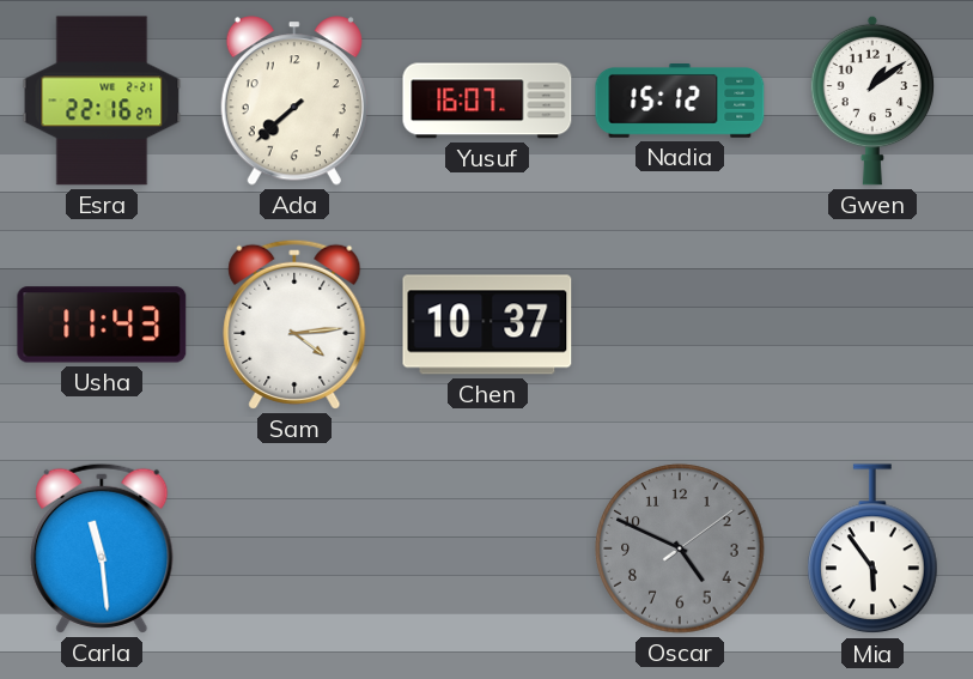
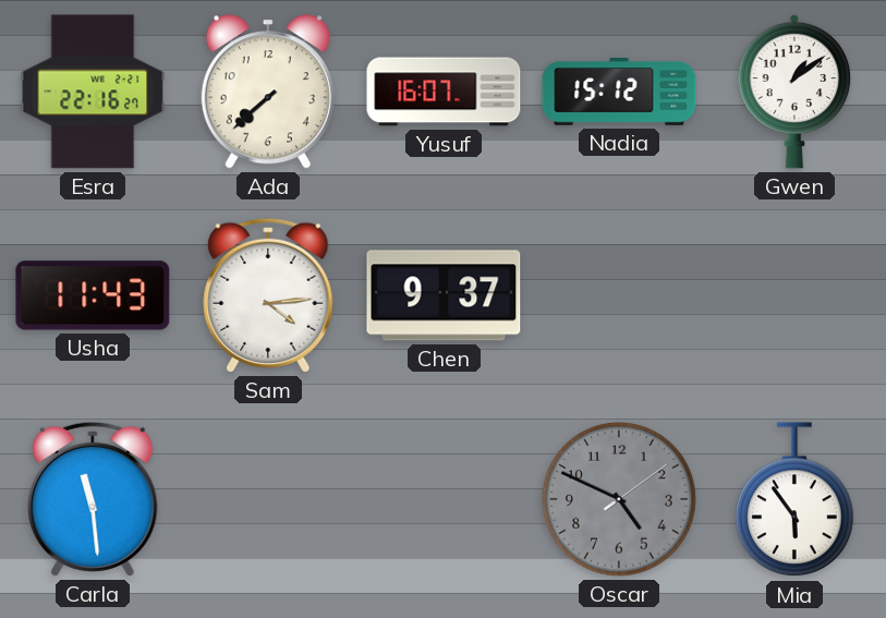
Chen: 10:37 -> 9:37 (444, 295)
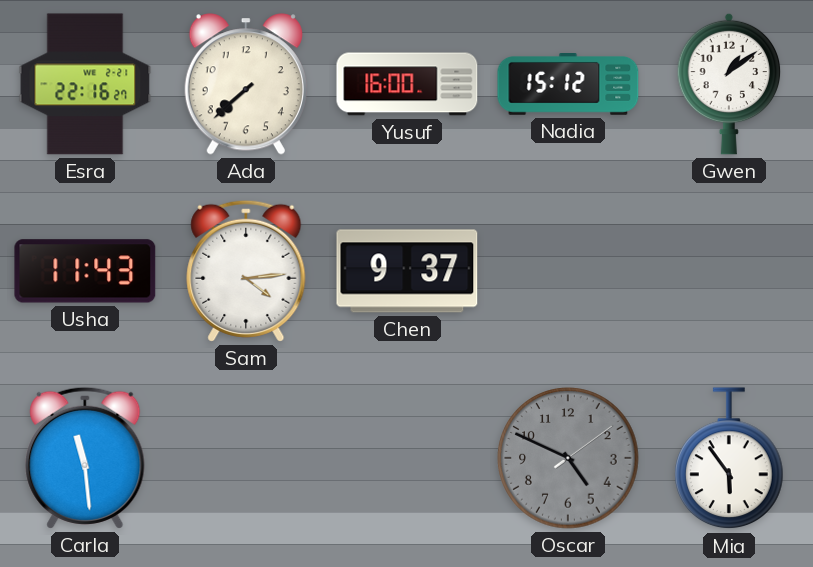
Yusuf: 16:07 -> 16:00 (407, 84)
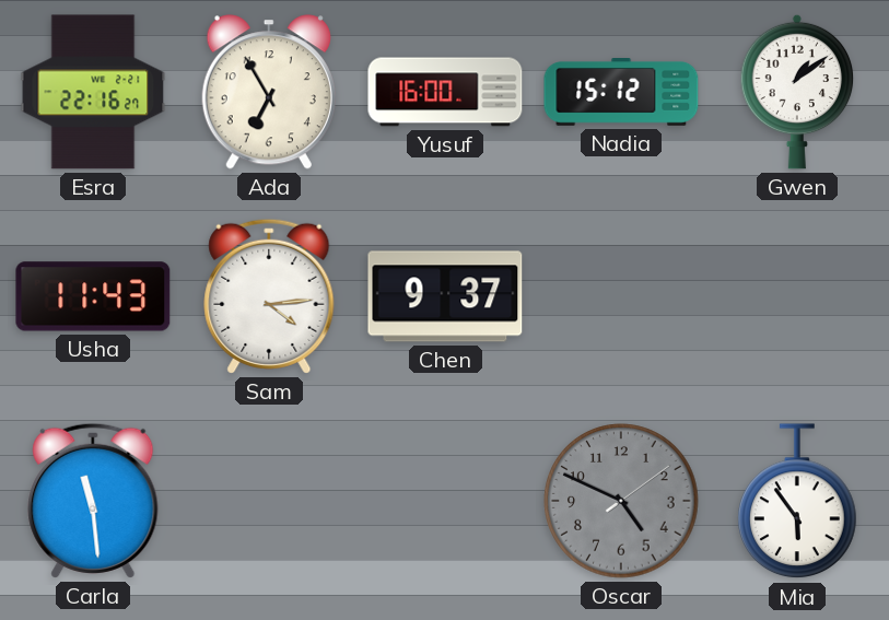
Ada: 7:38 -> 6:55 (269, 92)
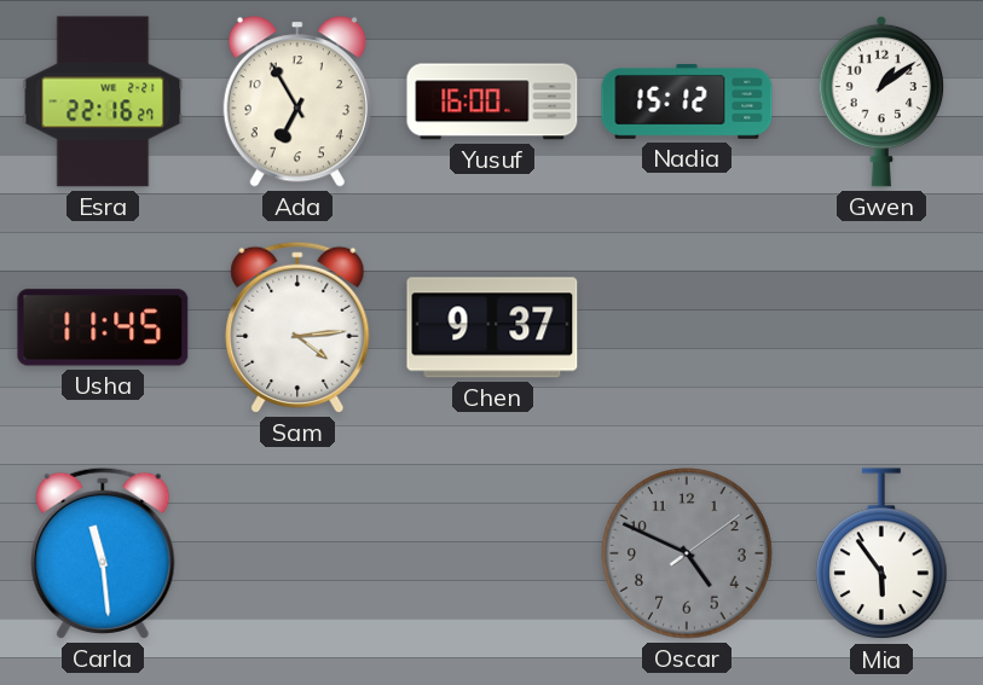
Usha: 11:43 -> 11:45 (103, 327)
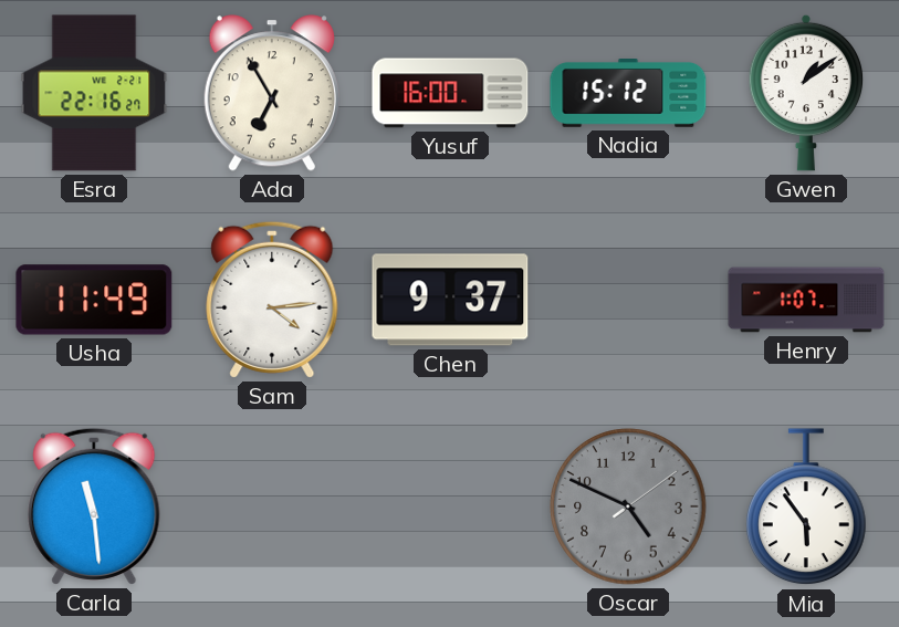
Usha: 11:45 -> 11:49 (94, 300)
Henry: none -> 1:07 (806, 300)
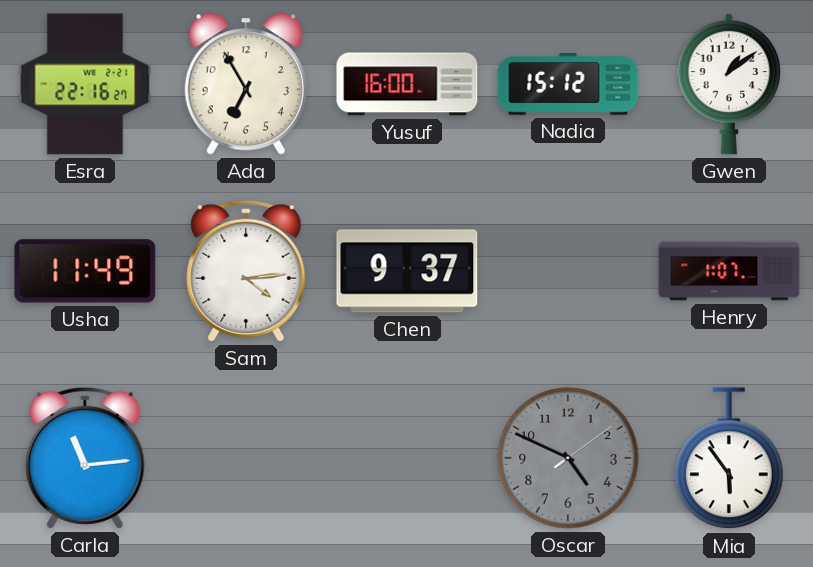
Carla: 11:29 -> 11:14 (85, 458)
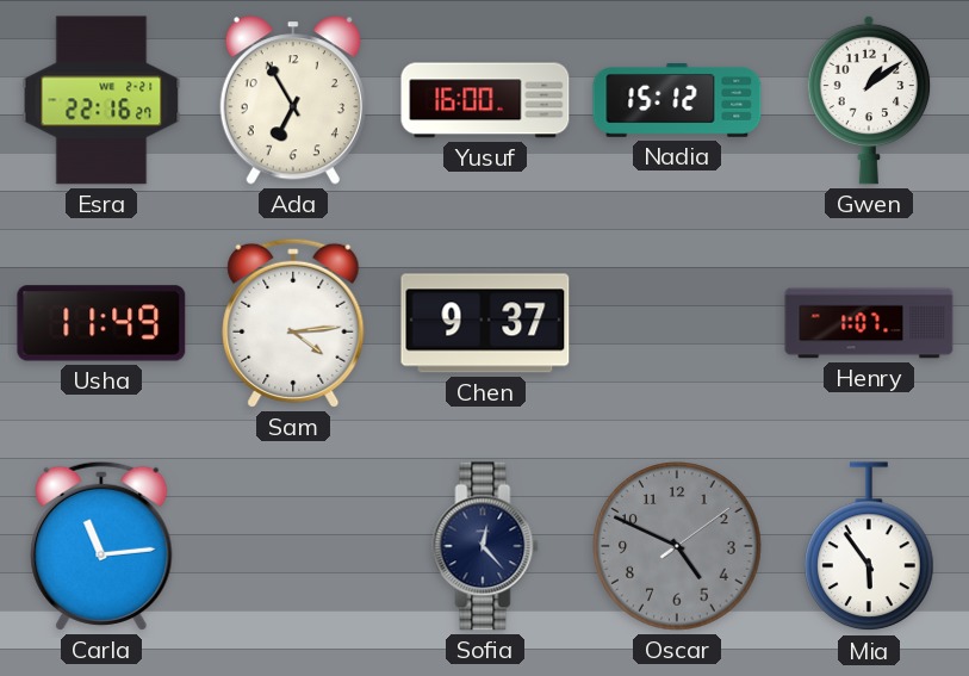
Sofia: none -> 12:23 (485, 546)
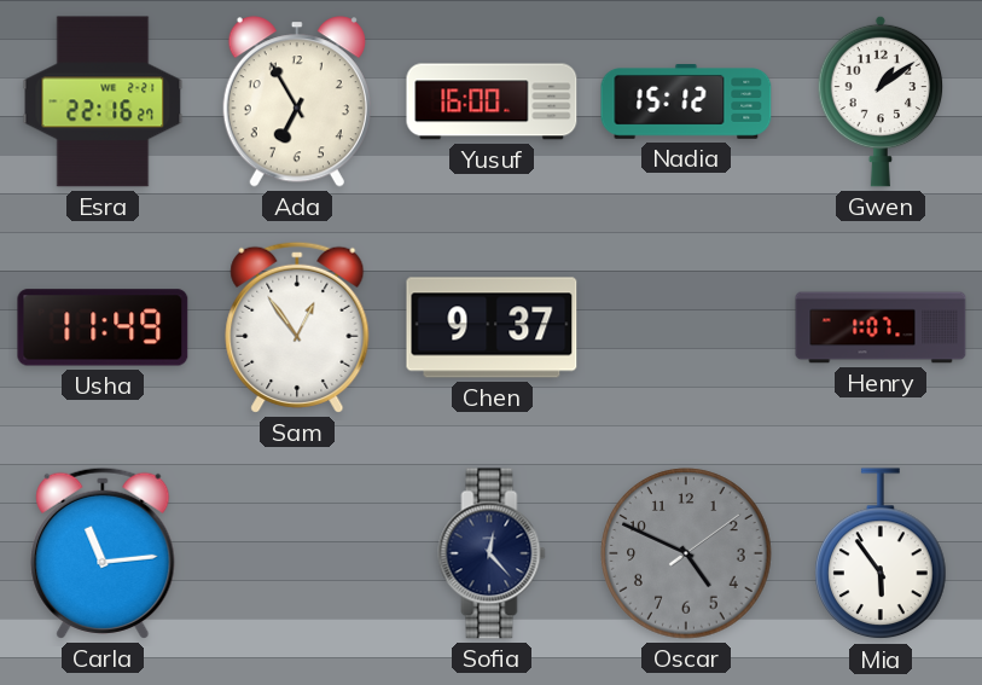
Sam: 4:14 -> 12:54 (297, 327)
